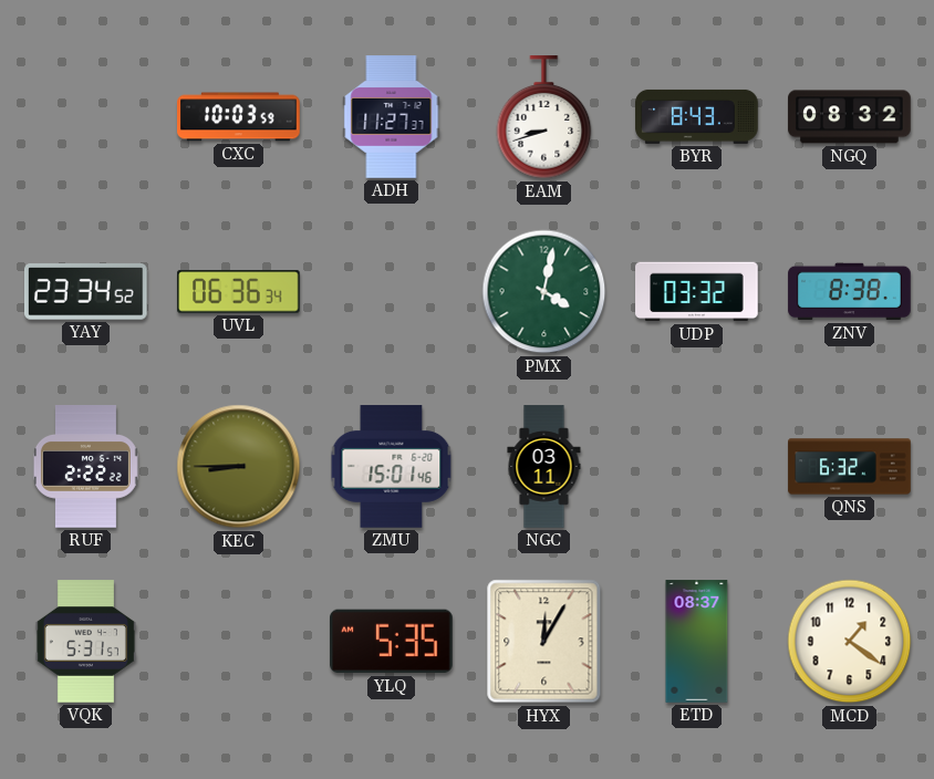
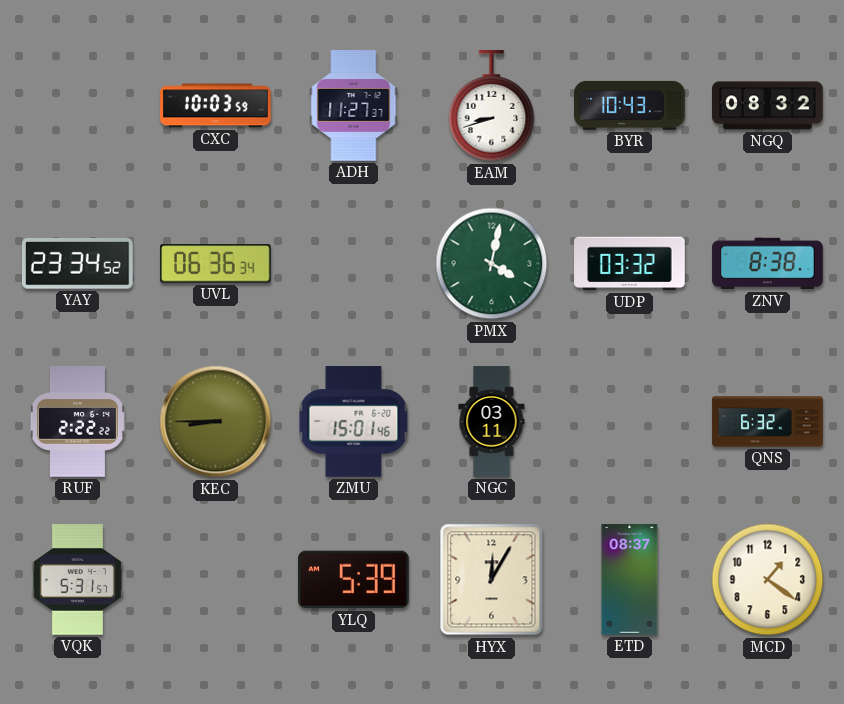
BYR: 8:43 -> 10:43 (630, 105)
YLQ: 5:35 -> 5:39 (354, 580)
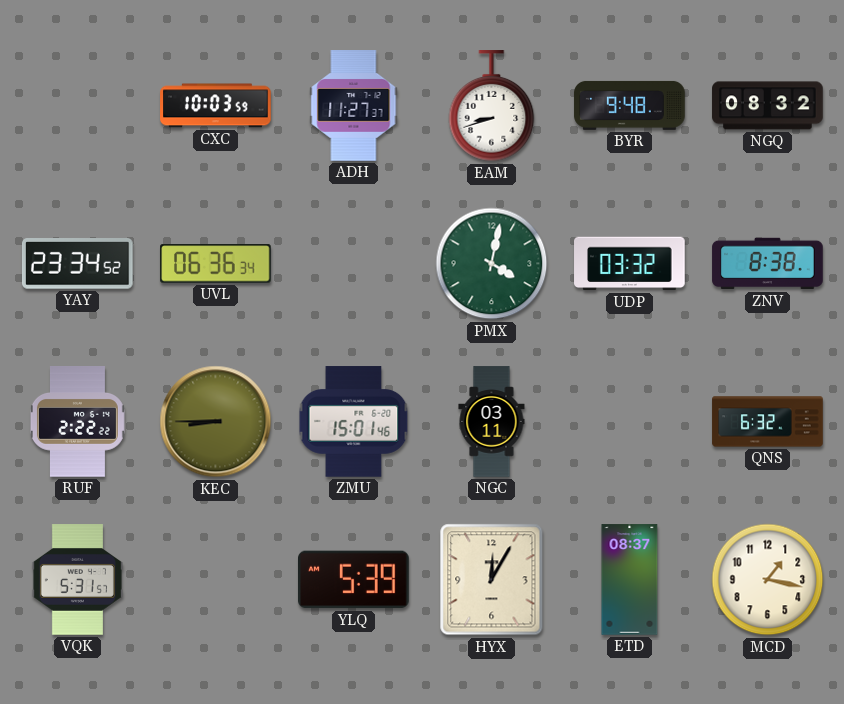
BYR: 10:43 -> 9:48 (630, 105)
MCD: 1:21 -> 1:17 (768, 580)
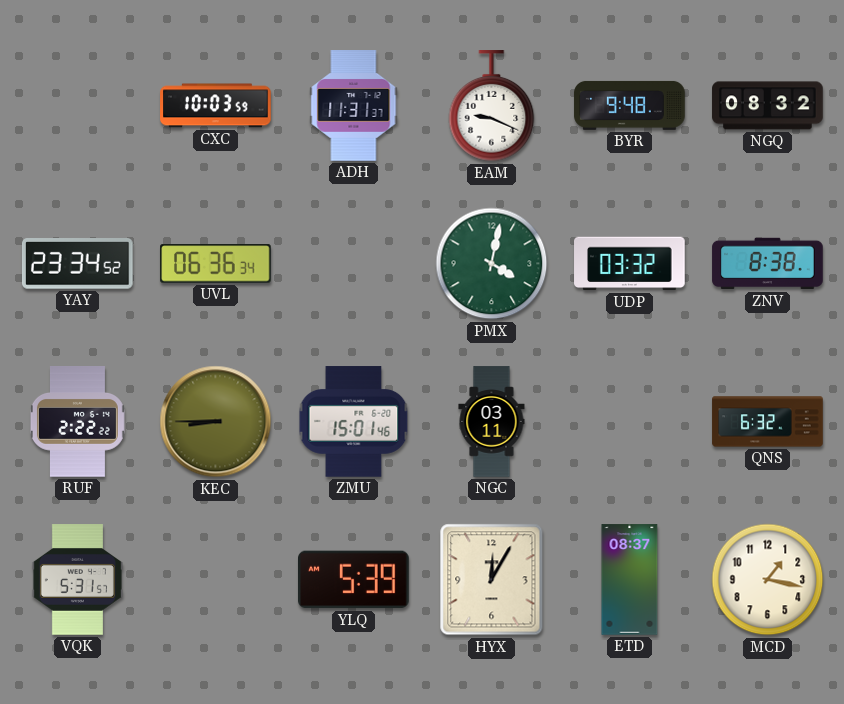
ADH: 11:27 -> 11:31 (354, 106)
EAM: 8:42 -> 9:19 (492, 106)
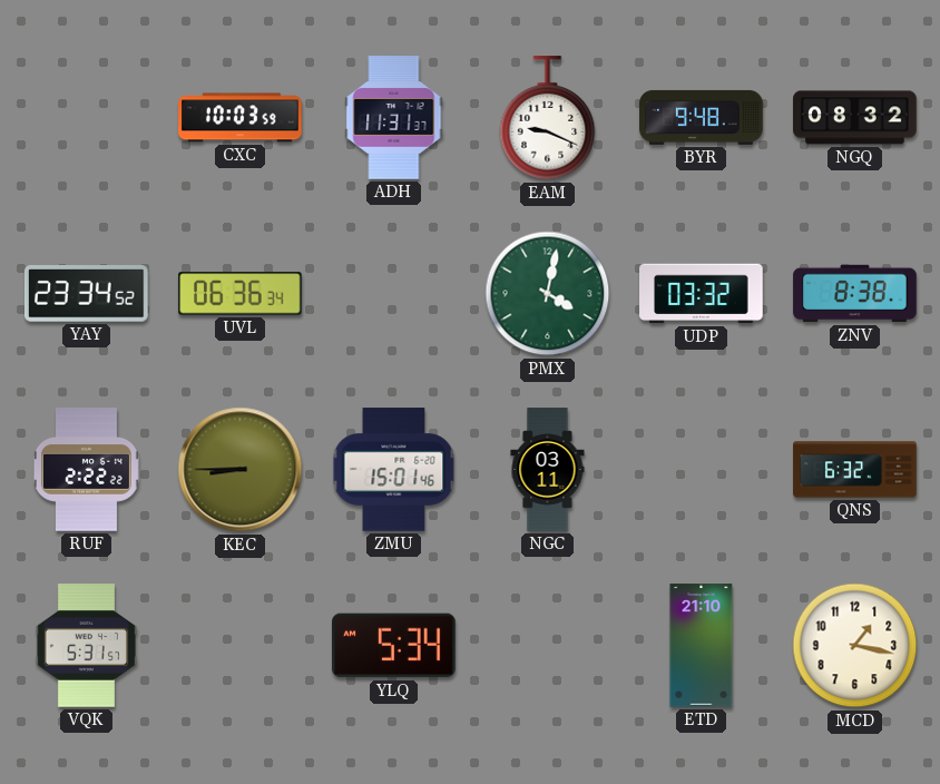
YLQ: 5:39 -> 5:34 (394, 646)
HYX: 12:05 -> none (492, 580)
ETD: 08:37 -> 21:10 (702, 646)
